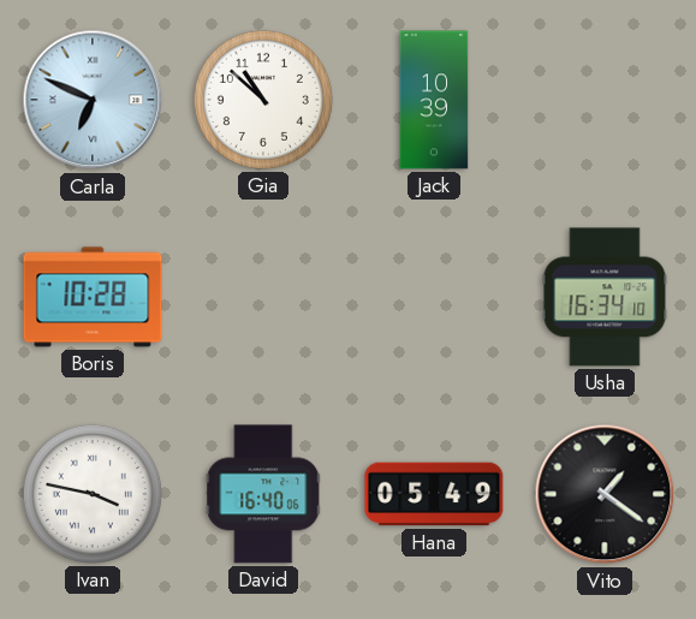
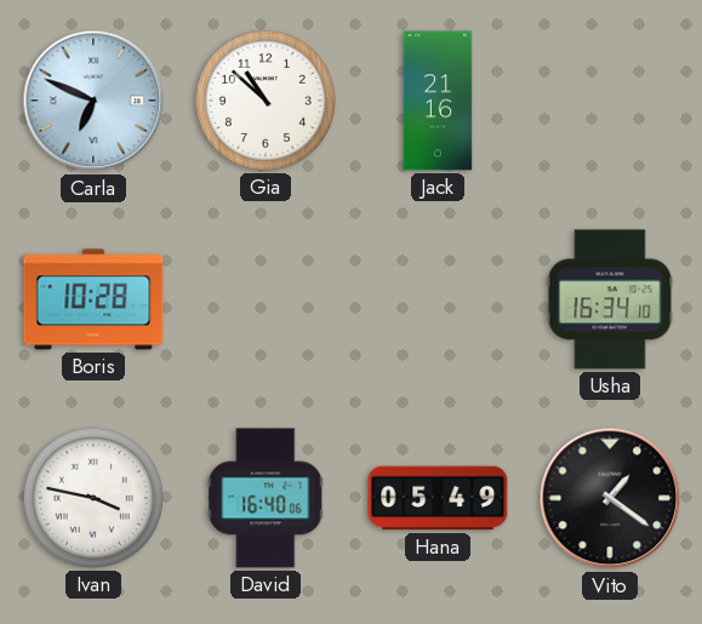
Jack: 10:39 -> 21:16 (438, 101)
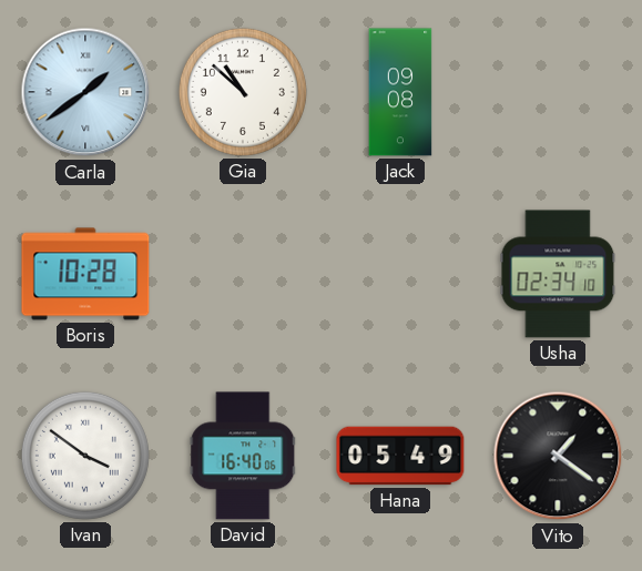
Carla: 6:49 -> 1:39 (85, 92)
Jack: 21:16 -> 09:08 (400, 92)
Usha: 16:34 -> 02:34 (558, 274)
Ivan: 3:47 -> 3:51 (85, 456)
